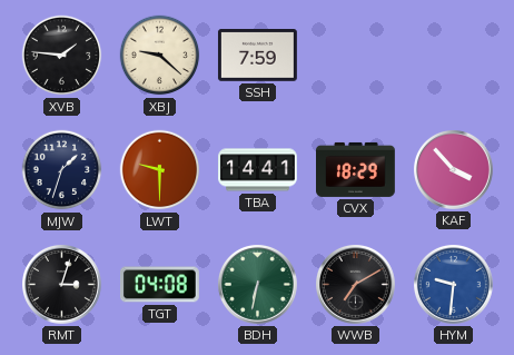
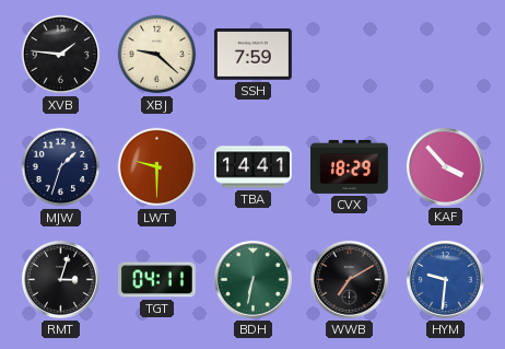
TGT: 04:08 -> 04:11 (157, 280)
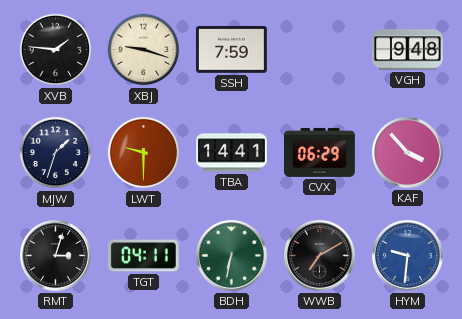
XBJ: 9:22 -> 9:18 (144, 50)
VGH: none -> 9:48 (408, 50)
CVX: 18:29 -> 06:29 (320, 152)
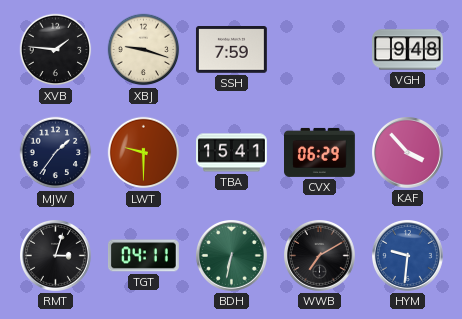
MJW: 1:33 -> 1:36 (56, 153)
TBA: 14:41 -> 15:41 (232, 153)
